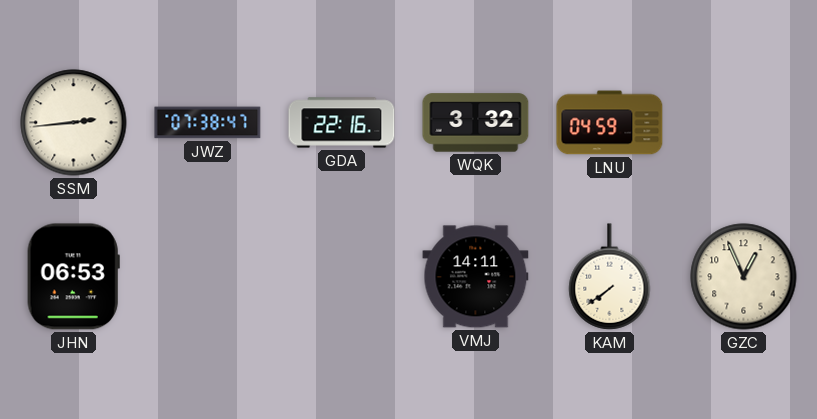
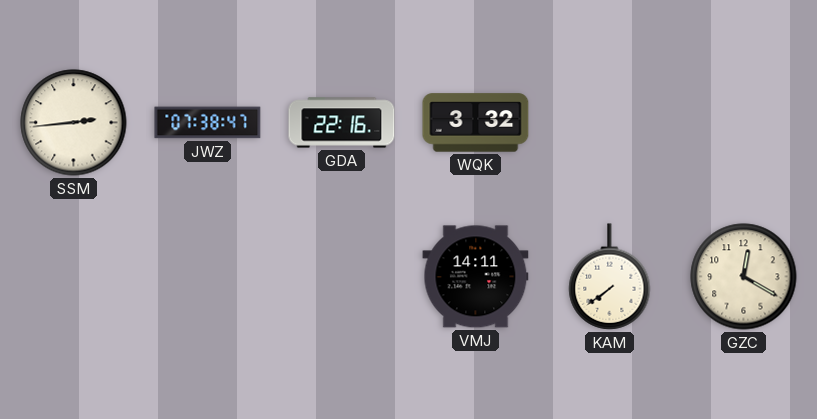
LNU: 04:59 -> none (610, 123)
JHN: 06:53 -> none (73, 277)
GZC: 12:56 -> 12:20 (744, 277)
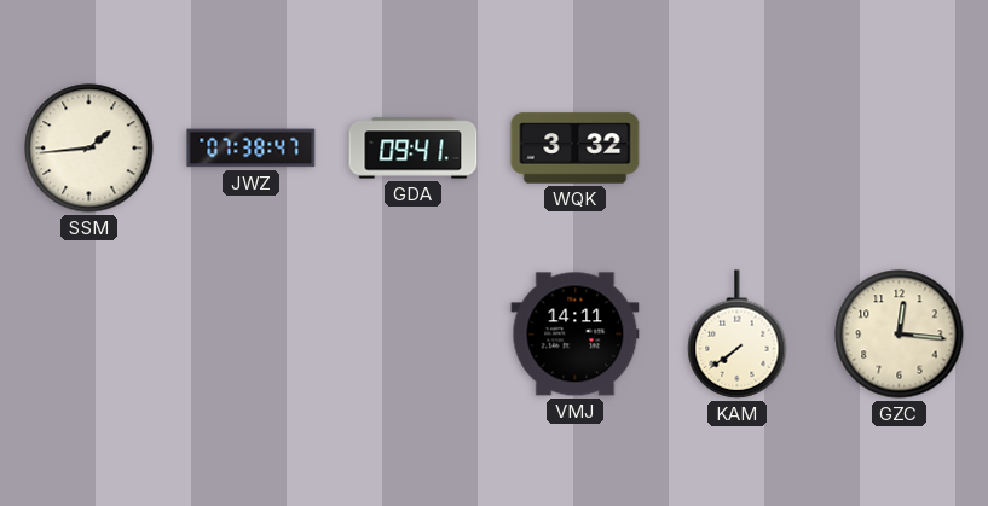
SSM: 2:44 -> 1:44 (89, 149)
GDA: 22:16 -> 09:41 (414, 149)
GZC: 12:20 -> 12:16 (900, 335)
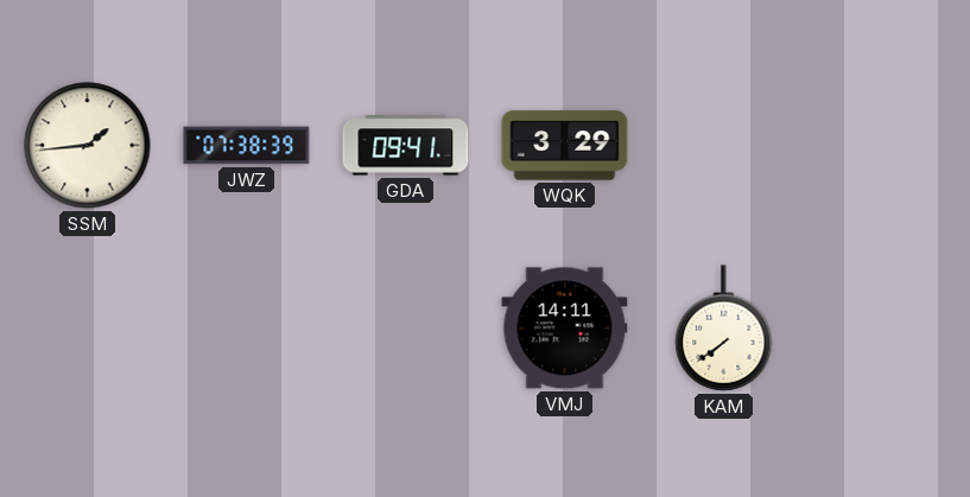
JWZ: 07:38:47 -> 07:38:39 (247, 146)
WQK: 3:32 -> 3:29 (565, 146)
GZC: 12:16 -> none (900, 335)
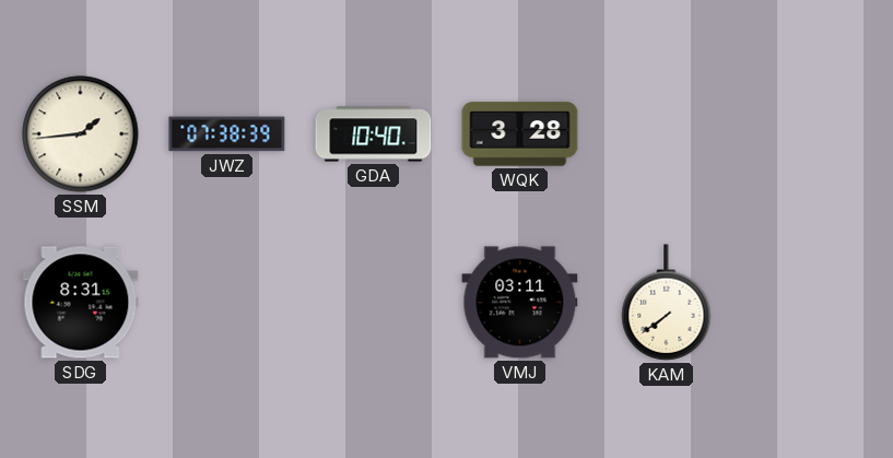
GDA: 09:41 -> 10:40 (374, 134)
WQK: 3:29 -> 3:28 (520, 134)
SDG: none -> 8:31 (81, 303)
VMJ: 14:11 -> 03:11 (520, 303)
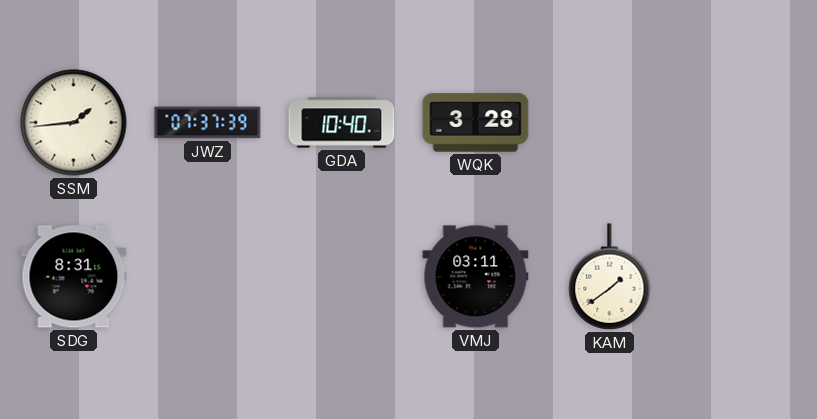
JWZ: 07:38 -> 07:37 (208, 123)
KAM: 7:39 -> 1:39 (610, 277)
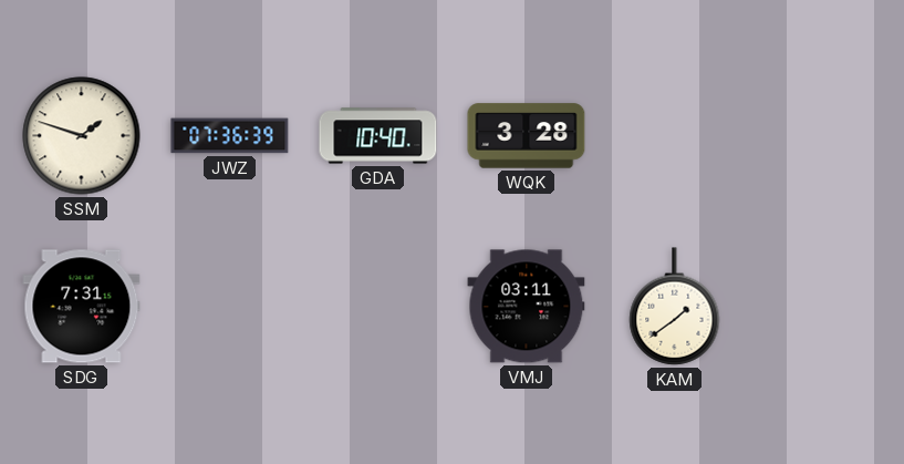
SSM: 1:44 -> 1:48 (82, 136)
JWZ: 07:37 -> 07:36 (230, 136)
SDG: 8:31 -> 7:31 (82, 307)
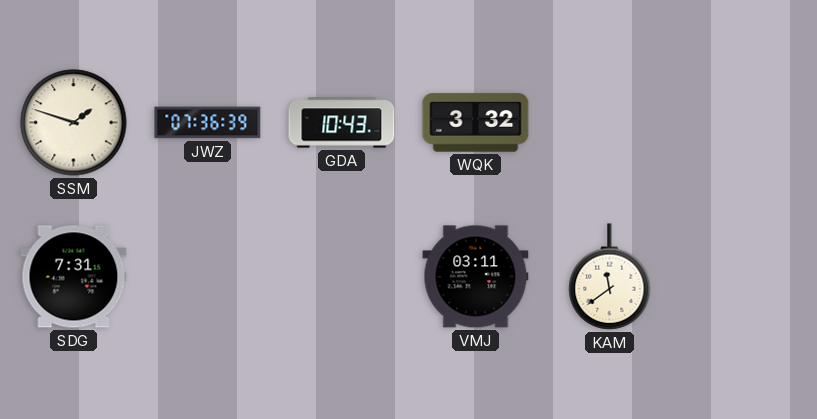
GDA: 10:40 -> 10:43 (342, 123)
WQK: 3:28 -> 3:32 (476, 123)
KAM: 1:39 -> 11:39 (610, 277)
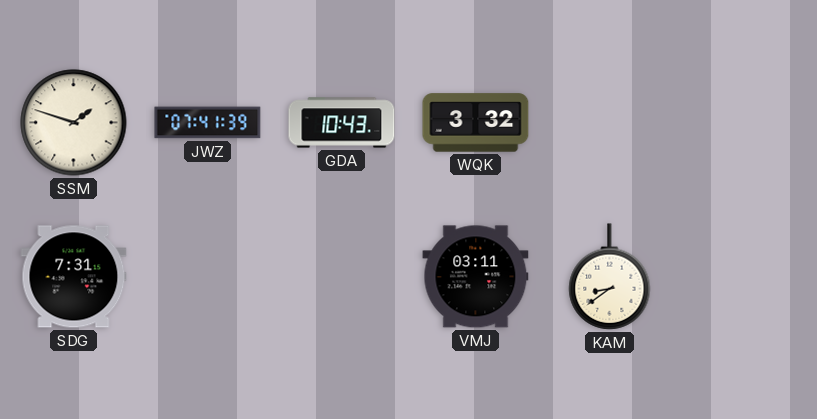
JWZ: 07:36 -> 07:41 (208, 123)
KAM: 11:39 -> 8:39 (610, 277)
